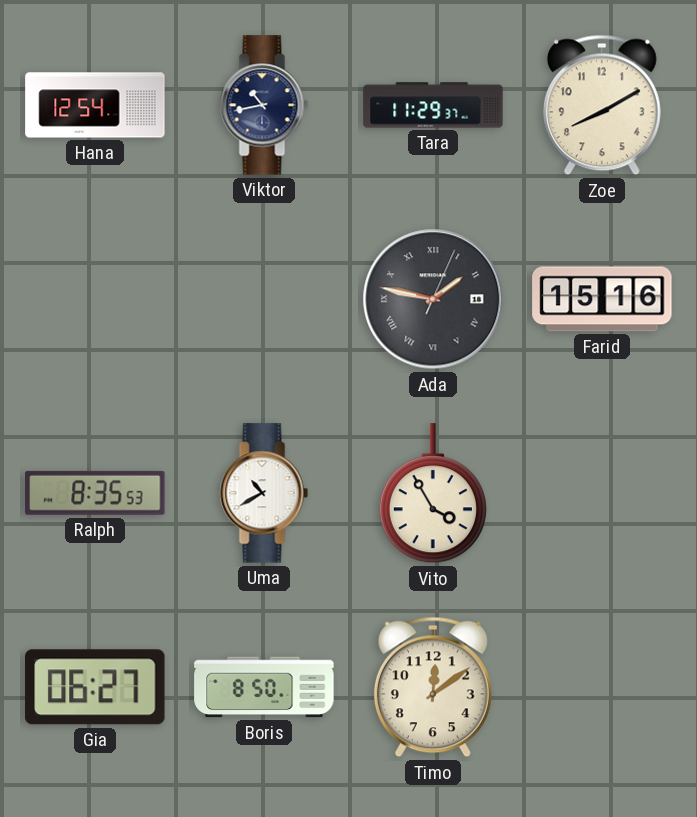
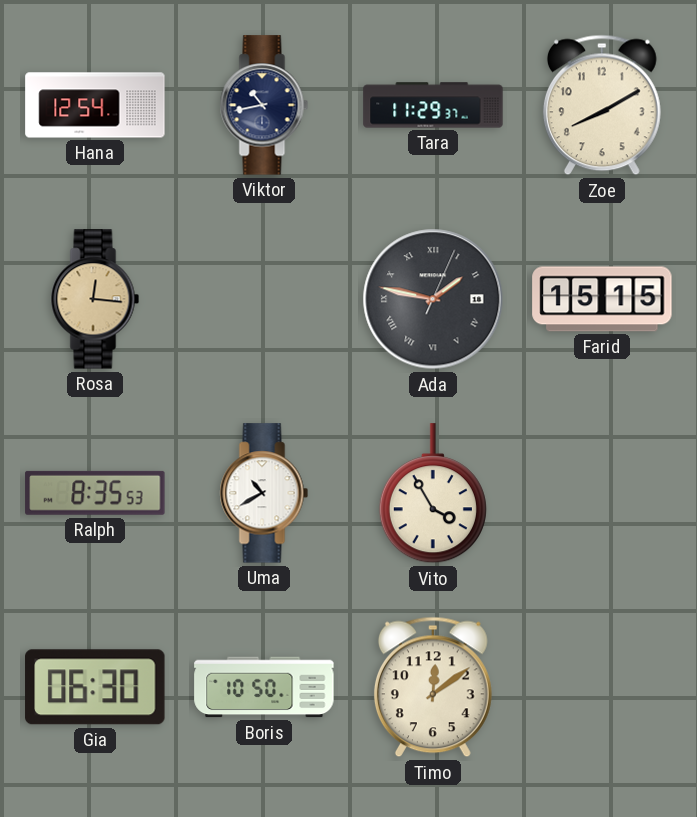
Rosa: none -> 12:16 (95, 299)
Farid: 15:16 -> 15:15 (602, 299)
Gia: 06:27 -> 06:30 (95, 687)
Boris: 8:50 -> 10:50 (264, 687)
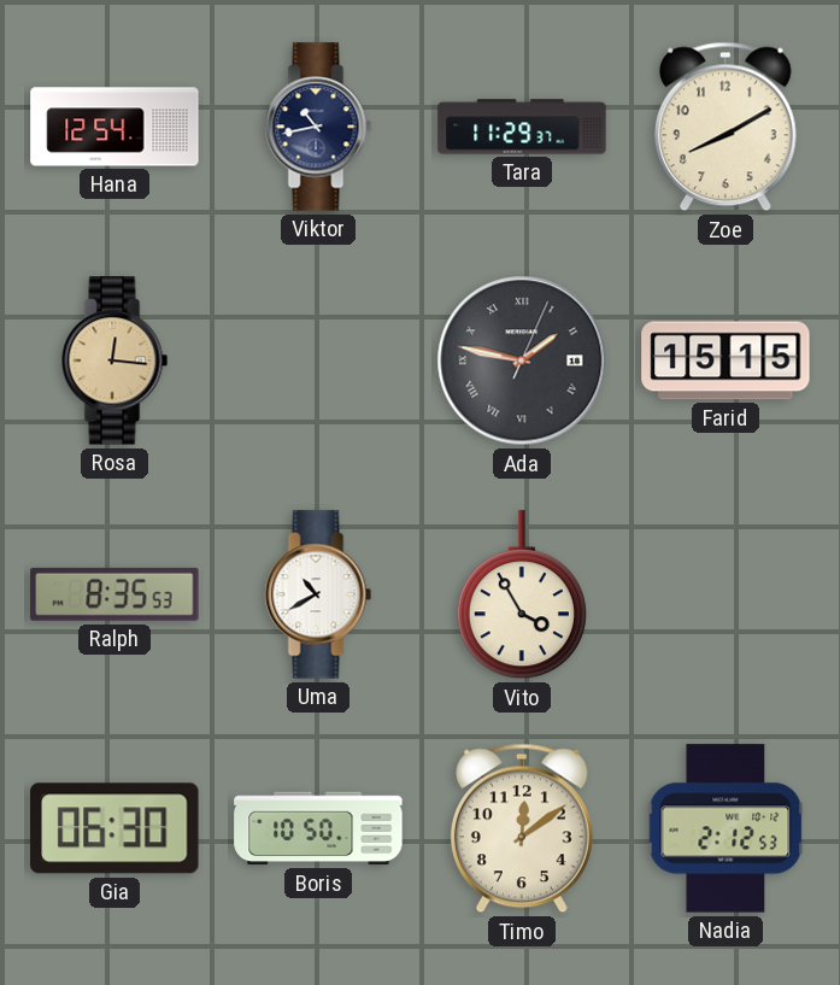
Nadia: none -> 2:12 (726, 828)
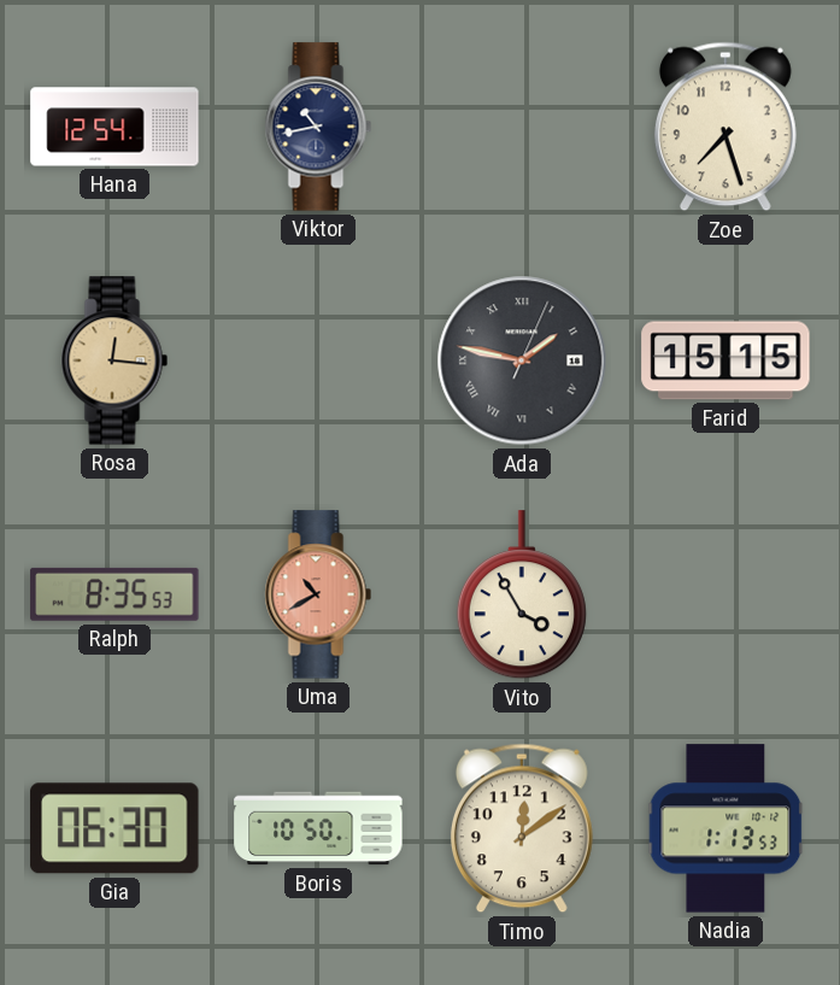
Tara: 11:29 -> none (522, 127)
Zoe: 8:10 -> 7:27 (726, 127)
Uma dial: white -> salmon (318, 594)
Nadia: 2:12 -> 1:13 (726, 828)
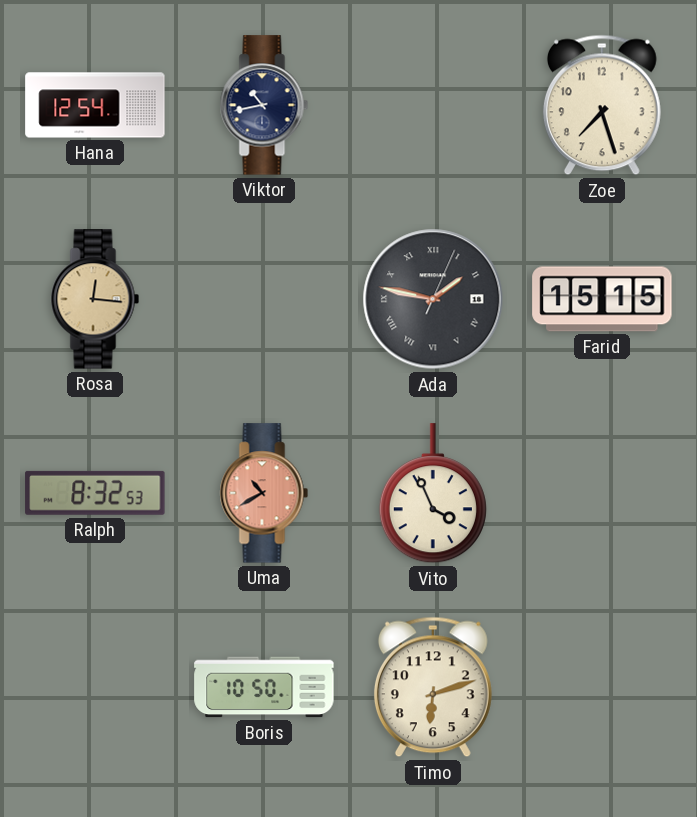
Ralph: 8:35 -> 8:32 (95, 493)
Vito: 3:55 -> 3:56 (433, 494)
Gia: 06:30 -> none (114, 828)
Timo: 12:09 -> 6:12 (433, 687)
Nadia: 1:13 -> none (726, 828)
